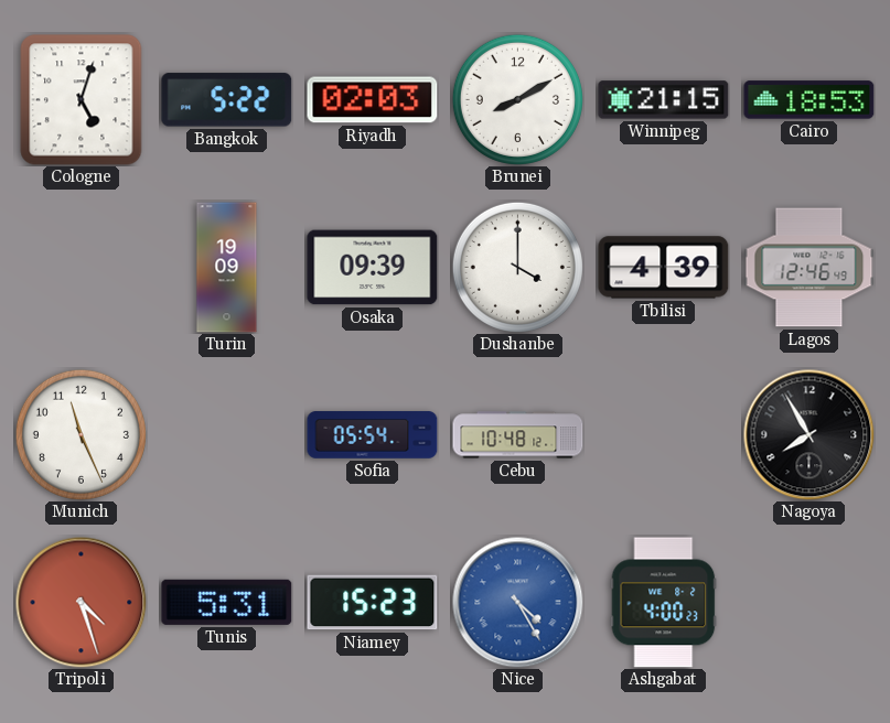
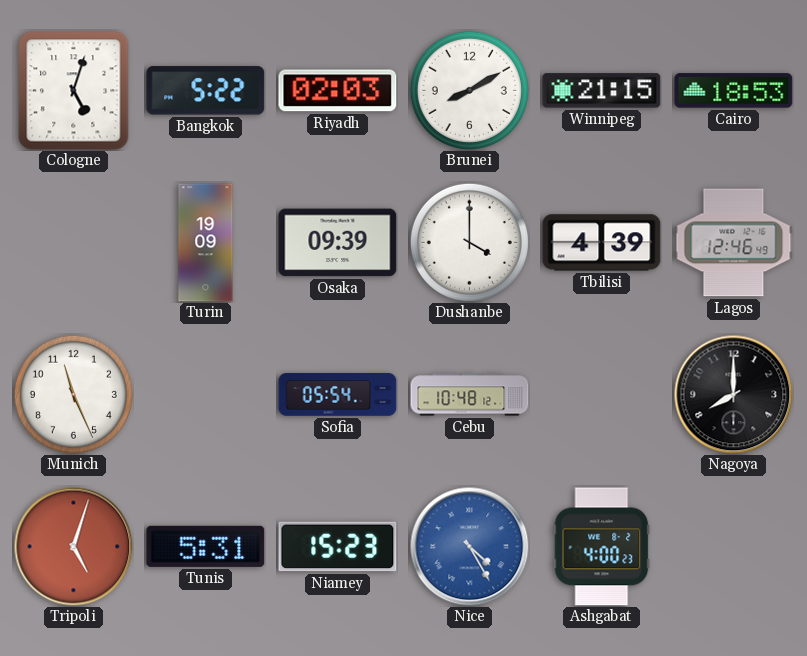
Nagoya: 7:55 -> 8:00 (734, 395)
Tripoli: 4:27 -> 5:03 (74, 547)
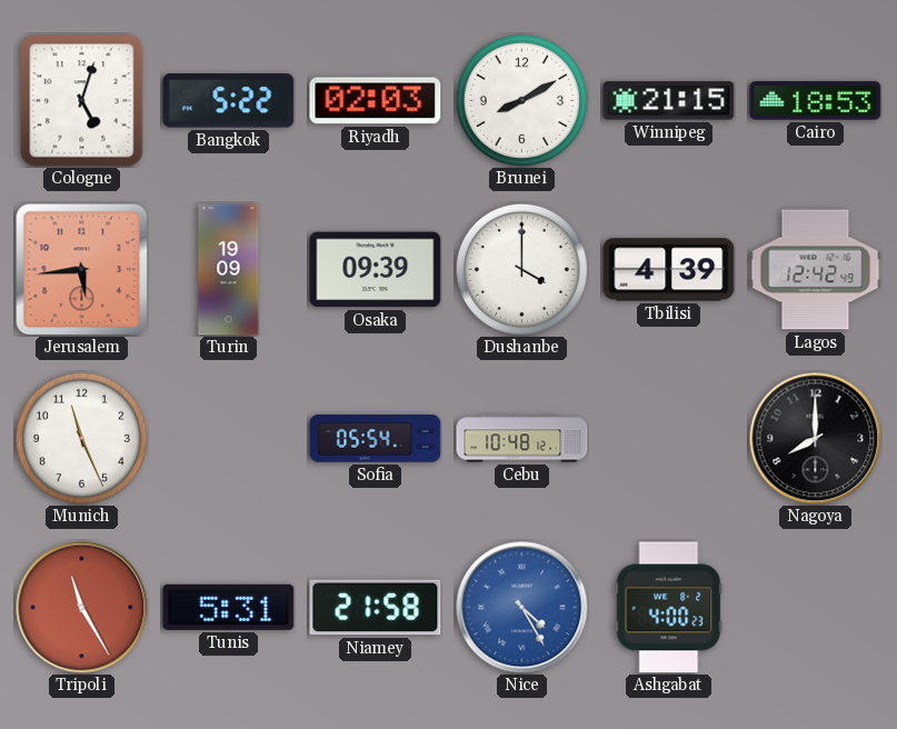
Jerusalem: none -> 5:44 (81, 269)
Lagos: 12:46 -> 12:42 (816, 270)
Tripoli: 5:03 -> 11:25 (82, 608)
Niamey: 15:23 -> 21:58 (376, 608)
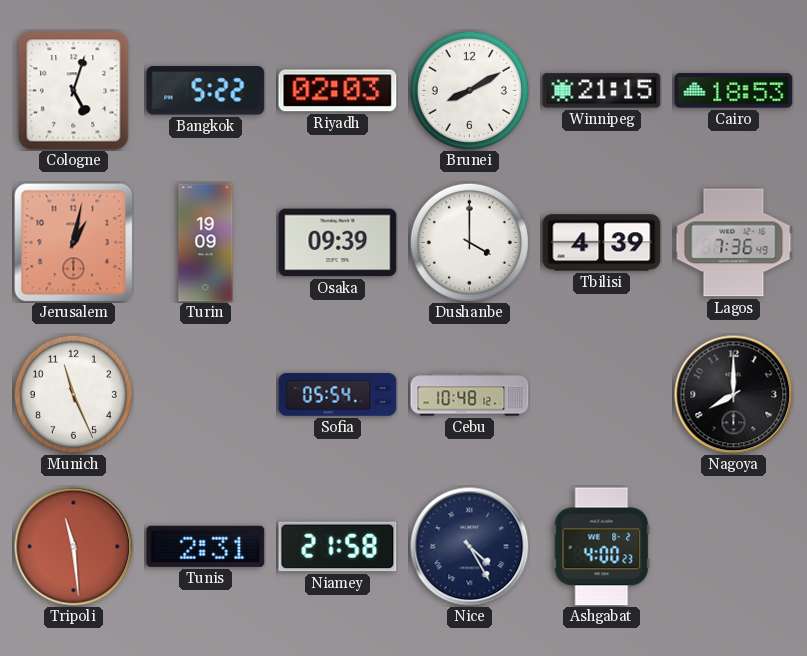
Jerusalem: 5:44 -> 1:02 (73, 242)
Lagos: 12:42 -> 7:36 (734, 243)
Tripoli: 11:25 -> 11:29 (74, 547)
Tunis: 5:31 -> 2:31 (206, 546)
Nice dial: blue -> navy (470, 547)
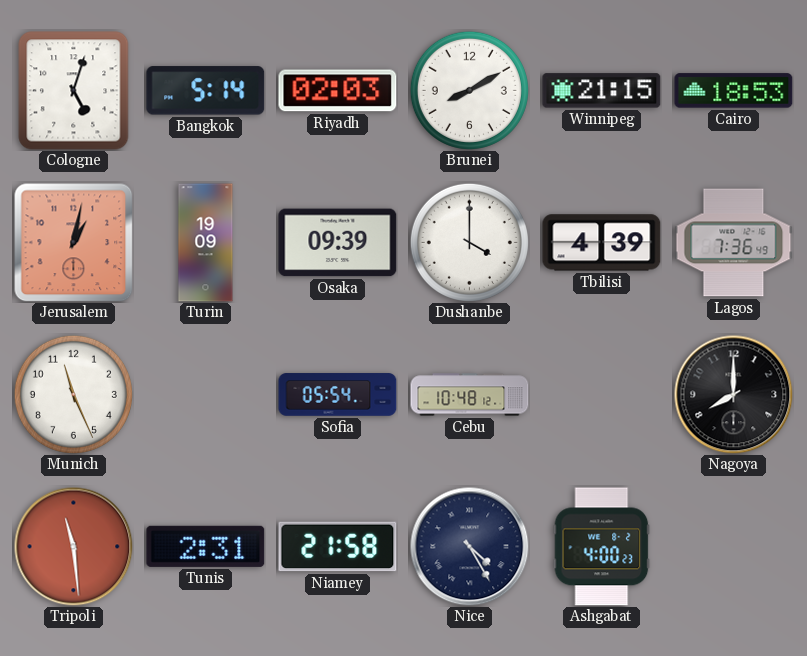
Bangkok: 5:22 -> 5:14 (206, 91)
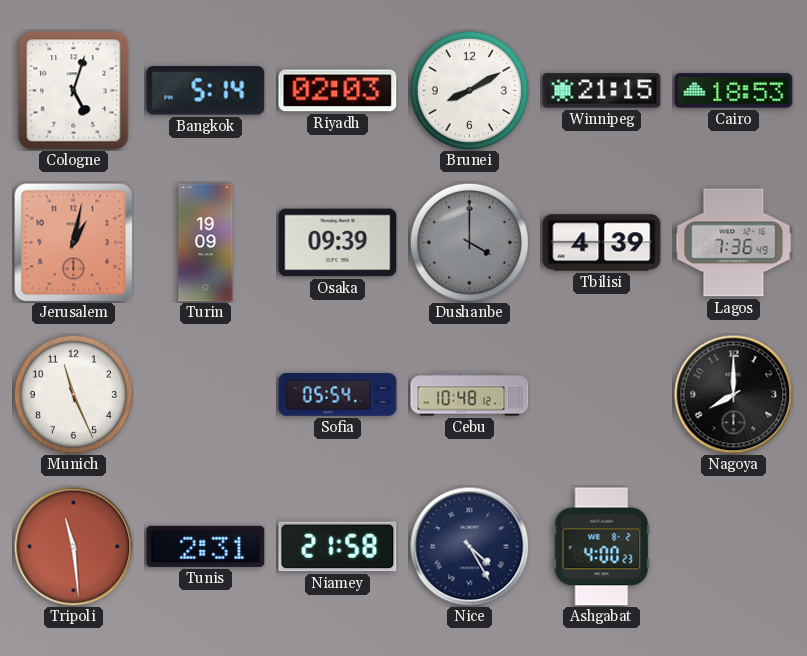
Dushanbe dial: white -> grey (469, 242)
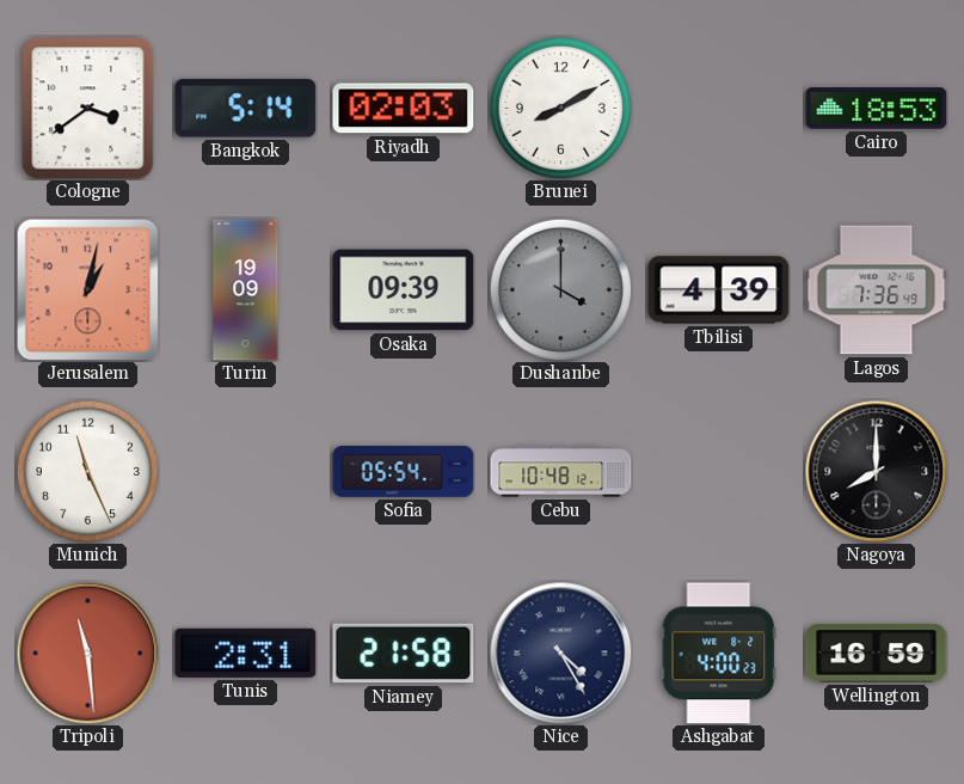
Cologne: 5:03 -> 3:39 (88, 109)
Winnipeg: 21:15 -> none (602, 91)
Wellington: none -> 16:59 (877, 654)
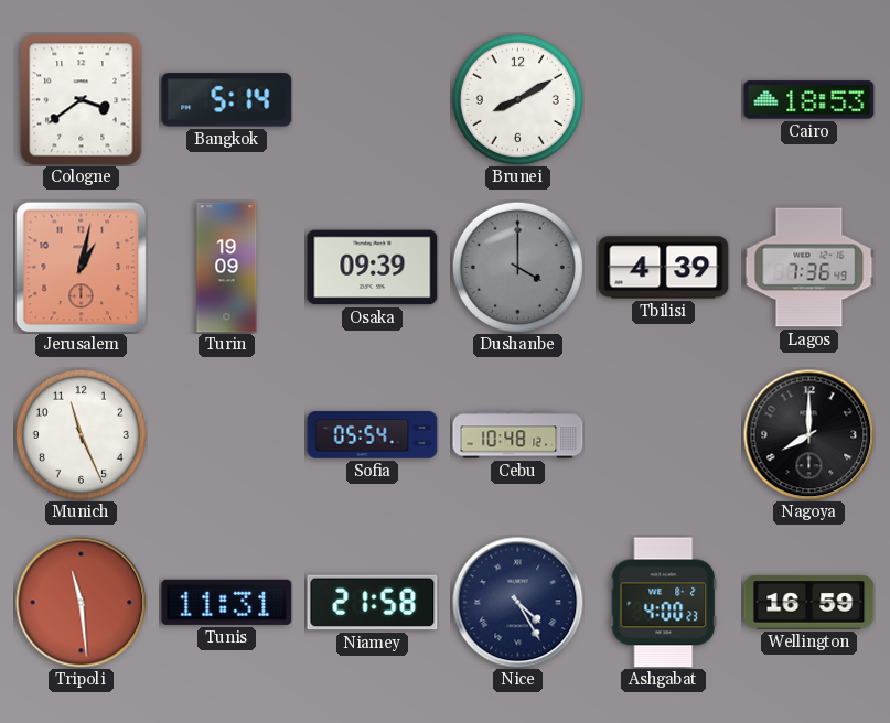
Riyadh: 02:03 -> none (404, 109)
Tunis: 2:31 -> 11:31 (227, 602)
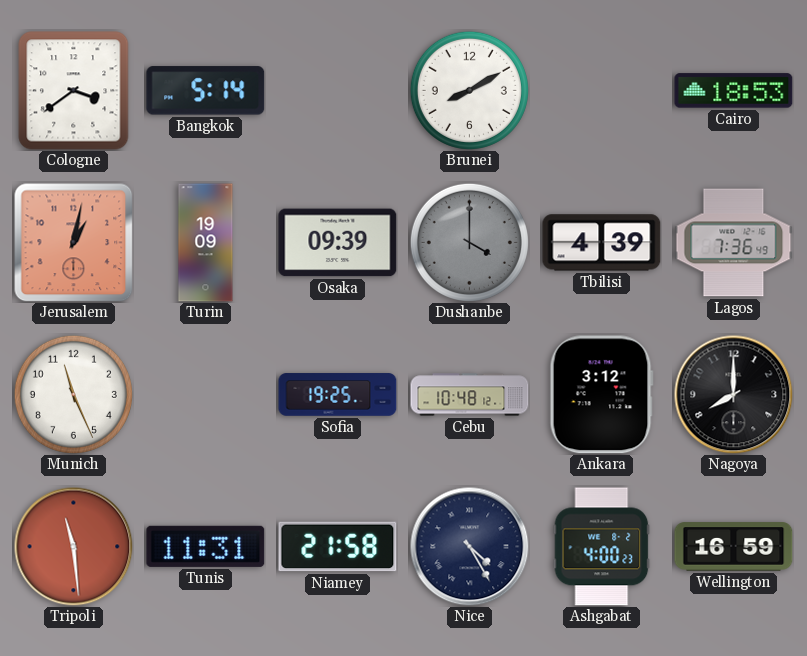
Sofia: 05:54 -> 19:25 (338, 395)
Ankara: none -> 3:12 (601, 395)
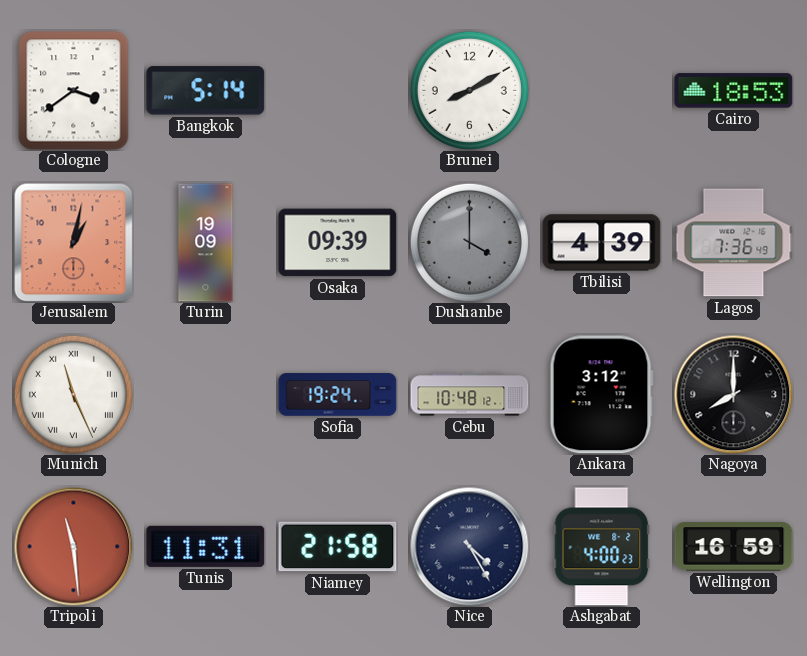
Munich numerals: Arabic -> Roman (73, 394)
Sofia: 19:25 -> 19:24 (338, 395)
